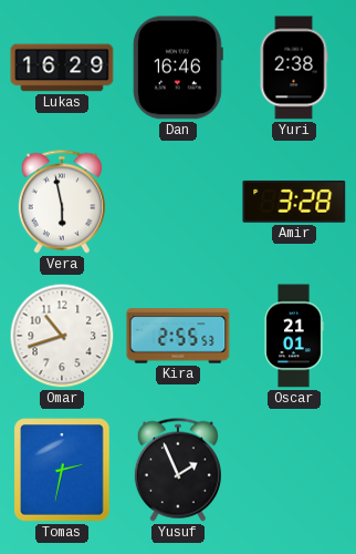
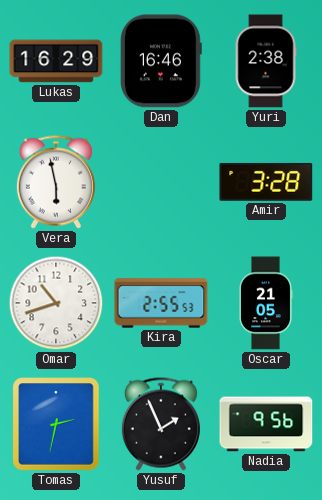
Oscar: 21:01 -> 21:05 (266, 303)
Nadia: none -> 9:56 (266, 424)
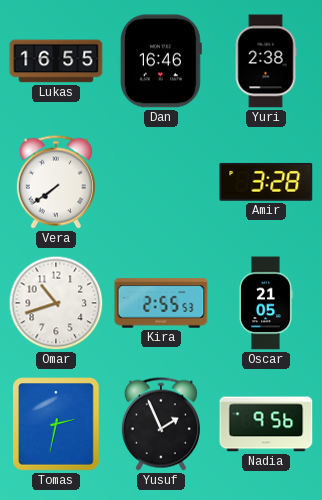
Lukas: 16:29 -> 16:55 (56, 61)
Vera: 5:58 -> 7:39 (56, 182)
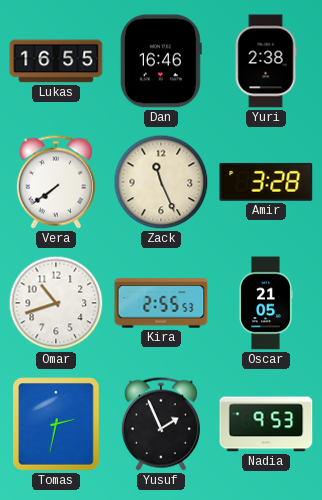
Zack: none -> 11:26 (161, 182)
Nadia: 9:56 -> 9:53 (266, 424)
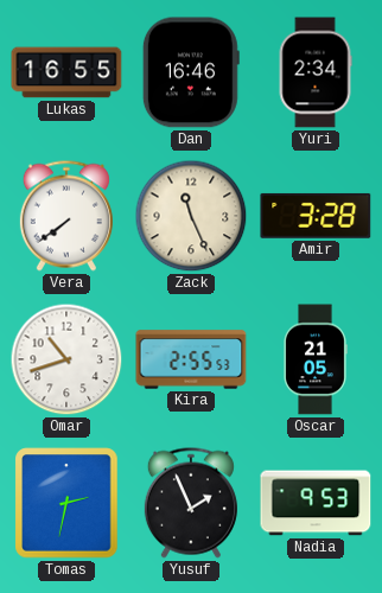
Yuri: 2:38 -> 2:34 (316, 72)
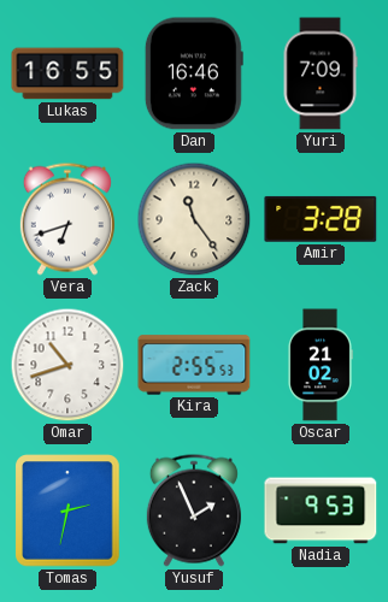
Yuri: 2:34 -> 7:09 (321, 73)
Vera: 7:39 -> 6:42 (67, 219)
Zack: 11:26 -> 11:24 (194, 219)
Oscar: 21:05 -> 21:02 (321, 365)
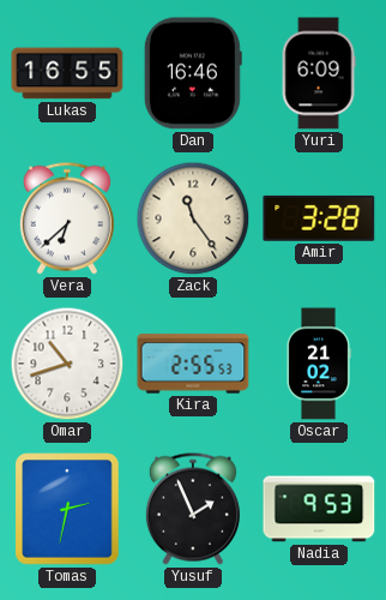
Yuri: 7:09 -> 6:09 (319, 73)
Vera: 6:42 -> 6:38 (67, 218)
